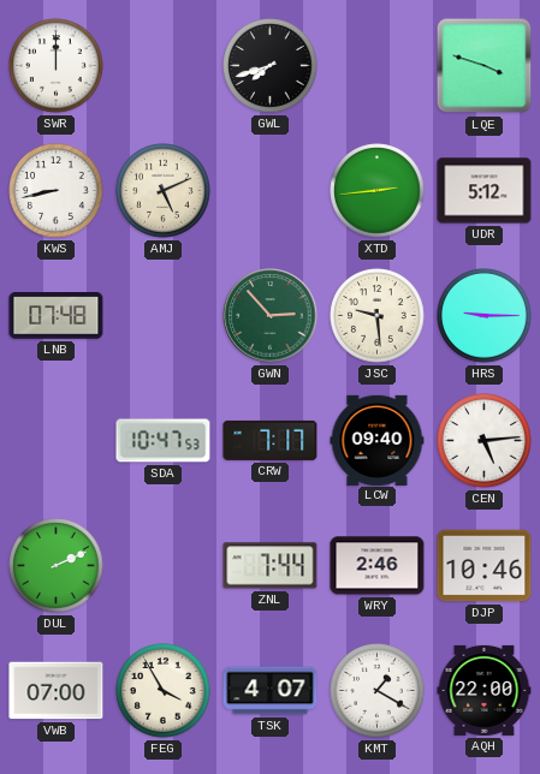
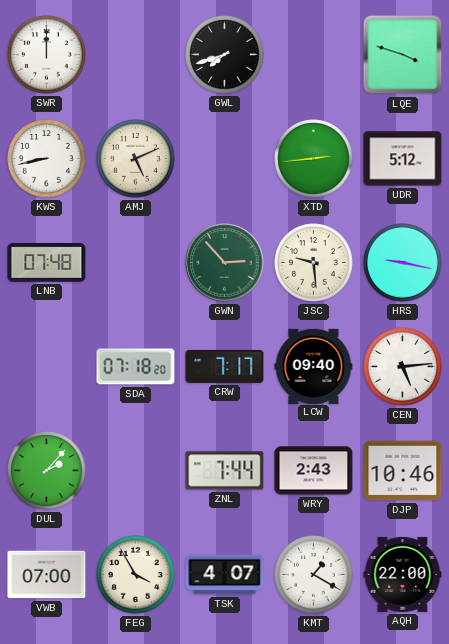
HRS: 9:15 -> 9:17 (403, 263)
SDA: 10:47 -> 07:18 (136, 367)
DUL: 2:11 -> 2:07 (47, 471)
WRY: 2:46 -> 2:43 (314, 471)
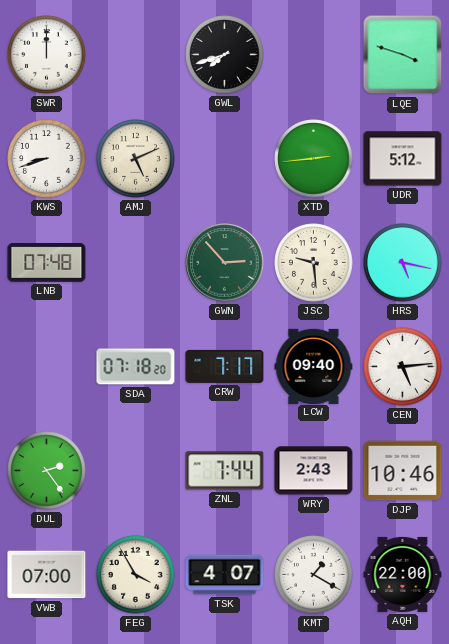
KWS: 8:43 -> 8:42 (47, 159)
HRS: 9:17 -> 5:17 (403, 263)
DUL: 2:07 -> 2:24 (47, 471)
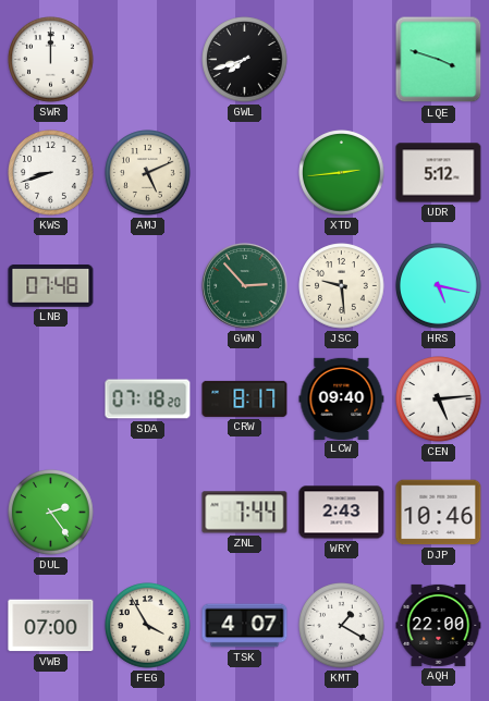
CRW: 7:17 -> 8:17 (245, 398)
